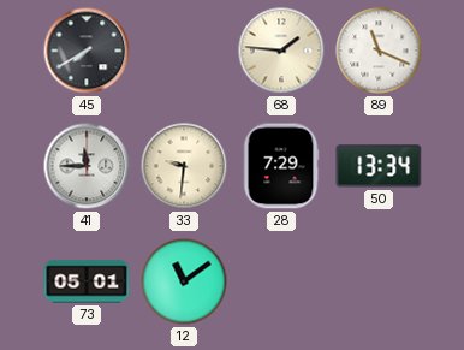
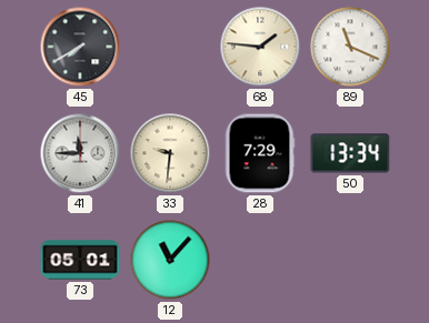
12: 11:09 -> 11:07 (170, 260)
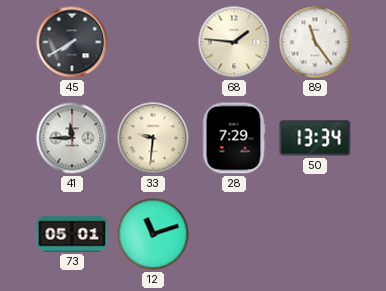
89: 11:19 -> 11:24 (315, 42)
12: 11:07 -> 11:12 (153, 234)
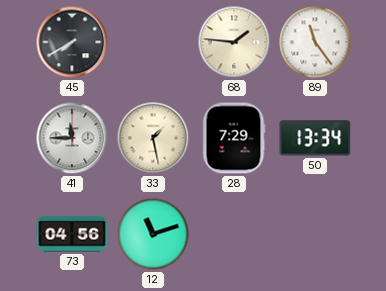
33: 9:31 -> 1:28 (153, 138)
73: 05:01 -> 04:56 (72, 234)
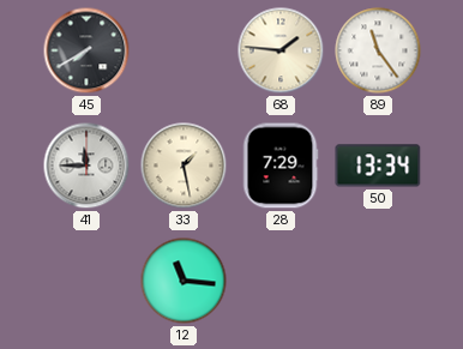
73: 04:56 -> none (72, 234)
12: 11:12 -> 11:16 (184, 281)
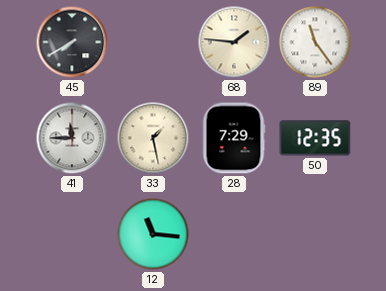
50: 13:34 -> 12:35 (315, 138)
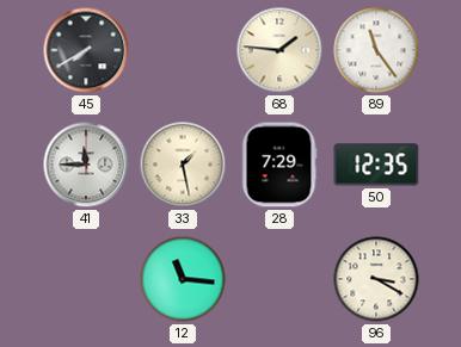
96: none -> 3:20 (376, 279)
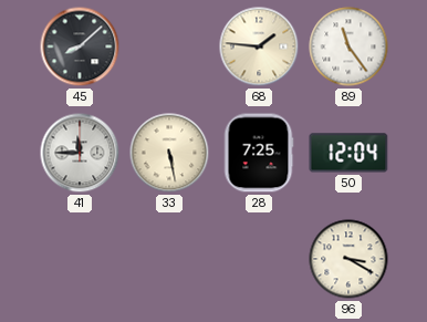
45: 7:40 -> 8:08 (80, 46)
33: 1:28 -> 5:28 (169, 153)
28: 7:29 -> 7:25 (259, 153)
50: 12:35 -> 12:04 (348, 153)
12: 11:16 -> none (183, 279)
